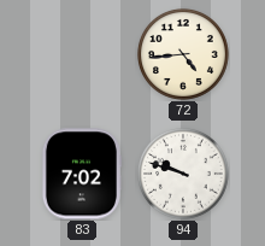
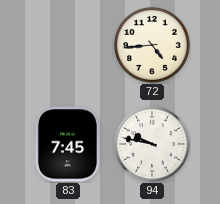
83: 7:02 -> 7:45 (67, 144)
94: 9:48 -> 9:47 (152, 144)
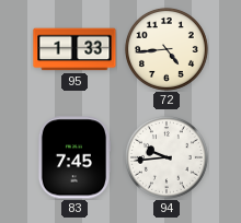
95: none -> 1:33 (74, 49)
94: 9:47 -> 9:44 (167, 157)
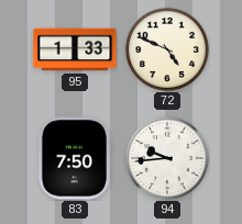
72: 4:44 -> 4:49 (167, 49)
83: 7:45 -> 7:50 (74, 158)
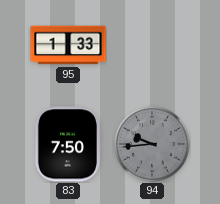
72: 4:49 -> none (167, 49)
94 dial: white -> grey (152, 144)
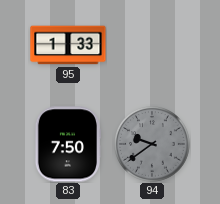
94: 9:44 -> 9:39 (152, 144)
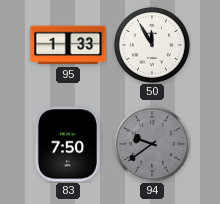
50: none -> 11:55 (152, 45)
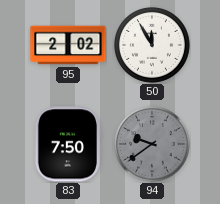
95: 1:33 -> 2:02 (68, 45)
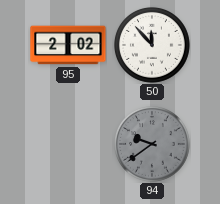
50: 11:55 -> 11:53 (152, 45)
83: 7:50 -> none (67, 144)
